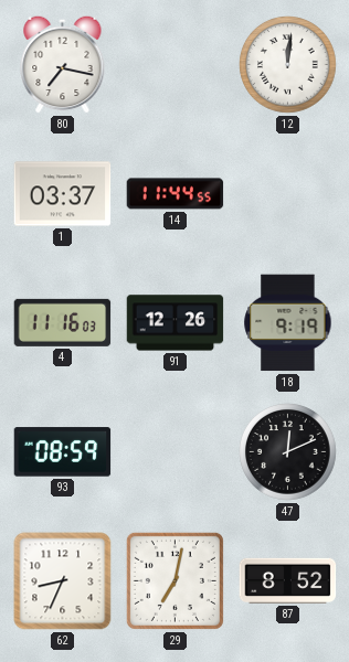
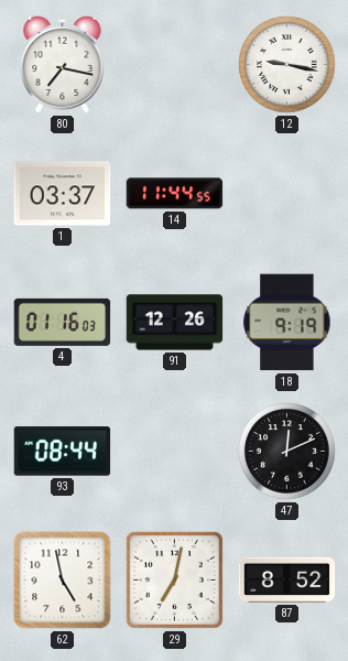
12: 12:01 -> 9:17 (287, 65)
4: 11:16 -> 01:16 (63, 322)
93: 08:59 -> 08:44 (63, 452)
62: 8:34 -> 4:58 (63, 581)
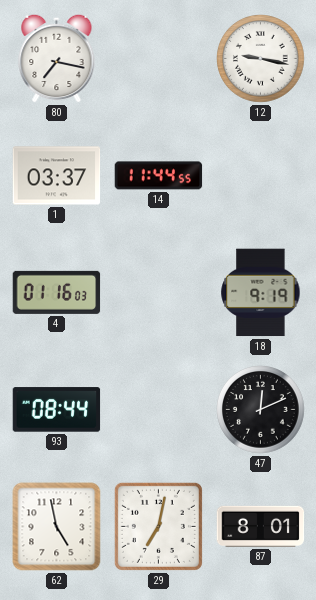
91: 12:26 -> none (175, 323)
87: 8:52 -> 8:01 (261, 526)
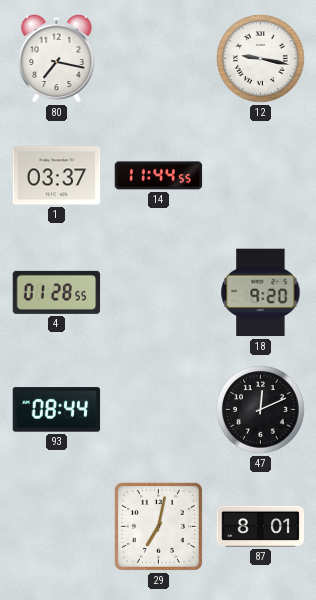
4: 01:16 -> 01:28 (57, 292)
18: 9:19 -> 9:20 (261, 293)
62: 4:58 -> none (57, 527)
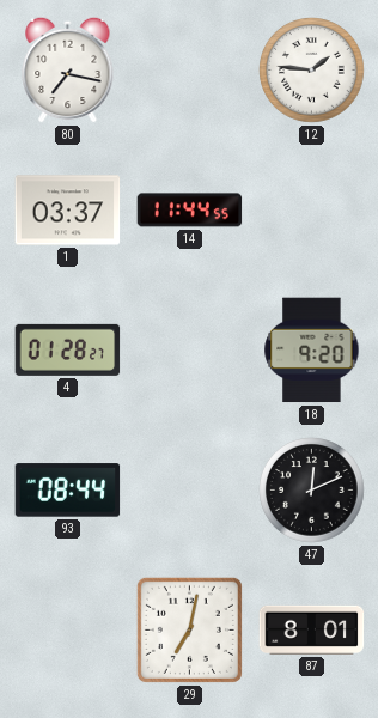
12: 9:17 -> 1:46 (312, 71)
4: 01:28:55 -> 01:28:27 (68, 349)
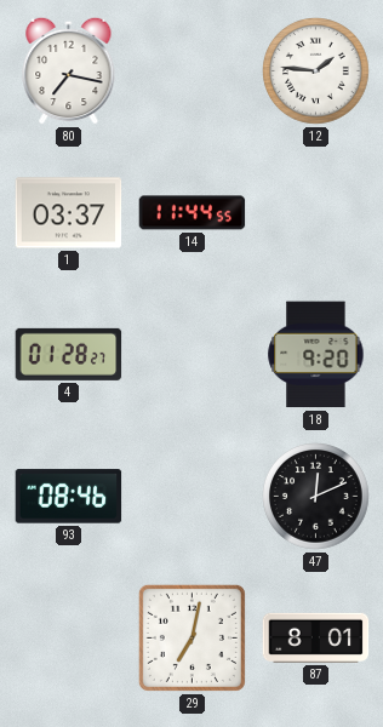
93: 08:44 -> 08:46 (69, 497)
